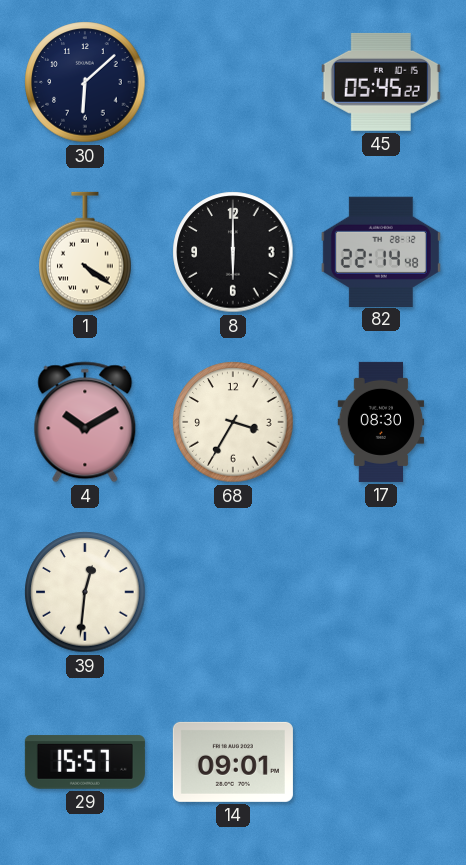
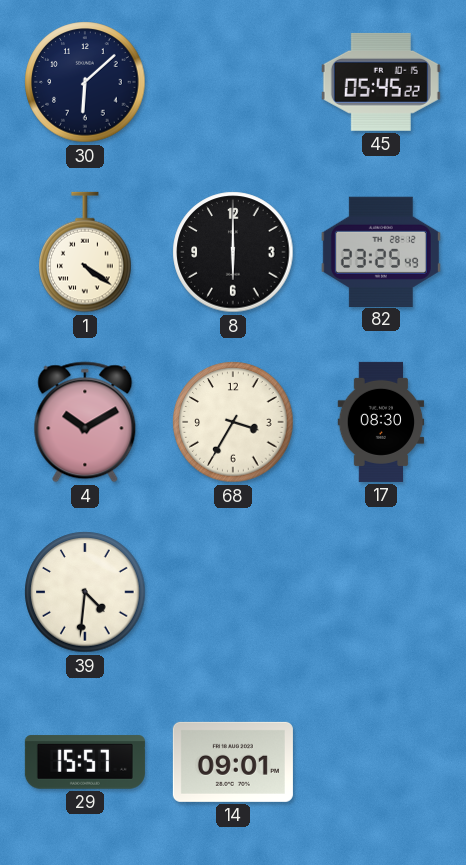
82: 22:14 -> 23:25 (381, 251)
39: 12:31 -> 4:31 (85, 592)
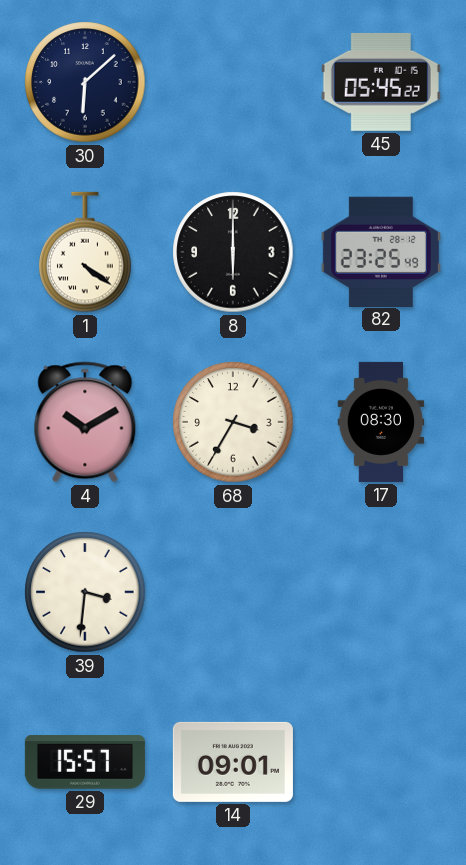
39: 4:31 -> 3:31 (85, 592)
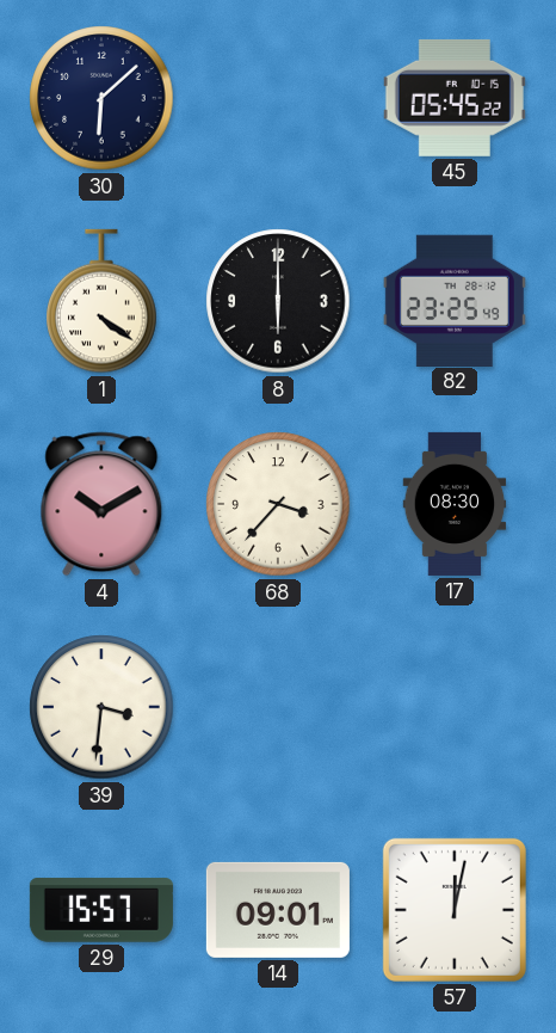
68: 3:35 -> 3:37 (278, 504)
57: none -> 12:02 (455, 910)
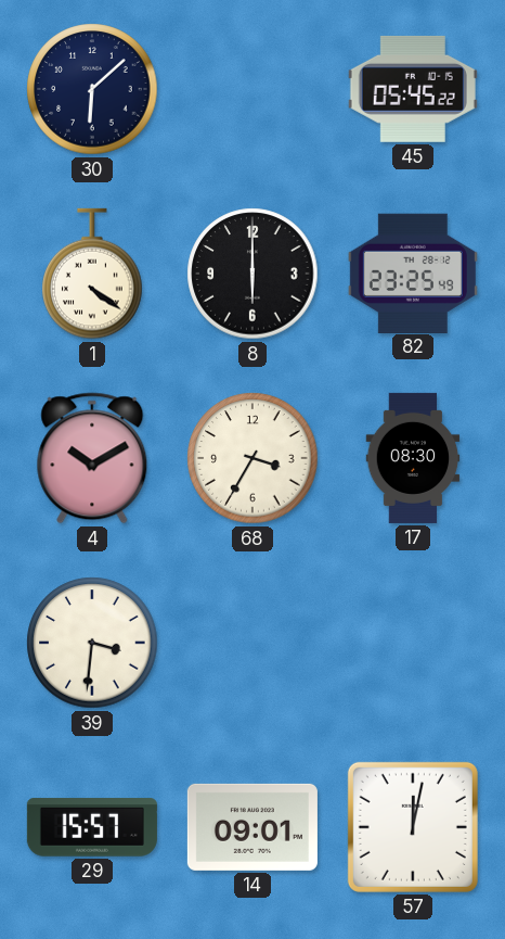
68: 3:37 -> 3:35 (252, 458)
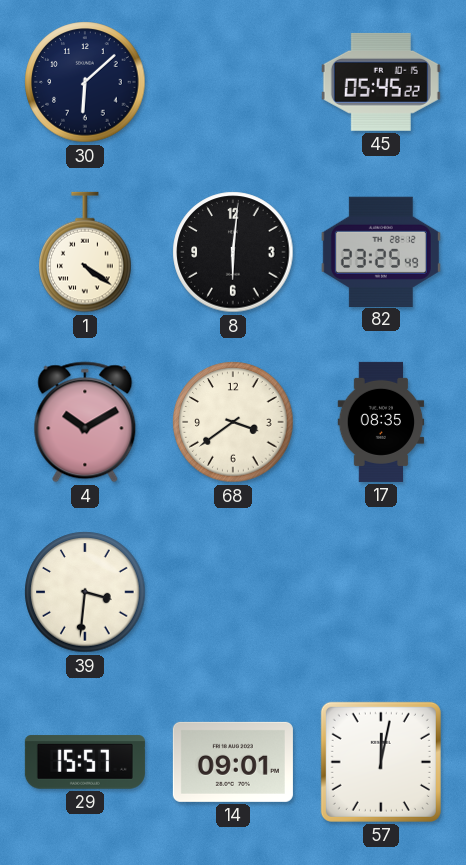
8: 6:00 -> 6:01 (233, 252)
68: 3:35 -> 3:39 (233, 422)
17: 08:30 -> 08:35 (381, 422)
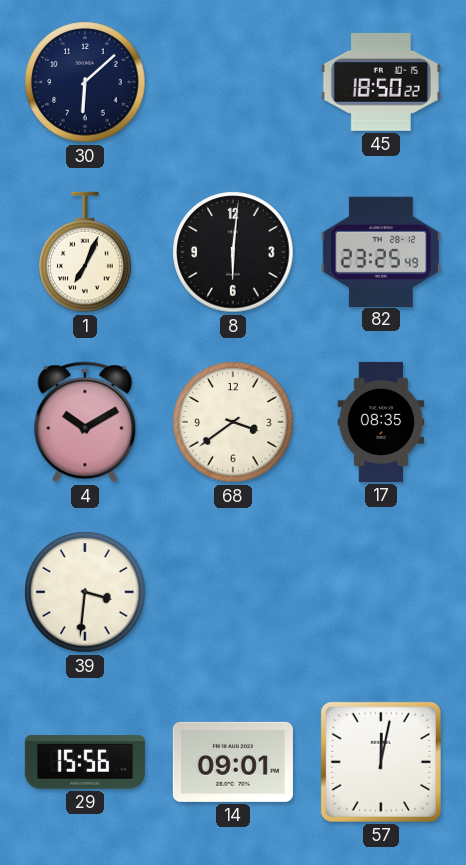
45: 05:45 -> 18:50 (381, 82)
1: 4:21 -> 7:04 (85, 252)
29: 15:57 -> 15:56 (85, 762)
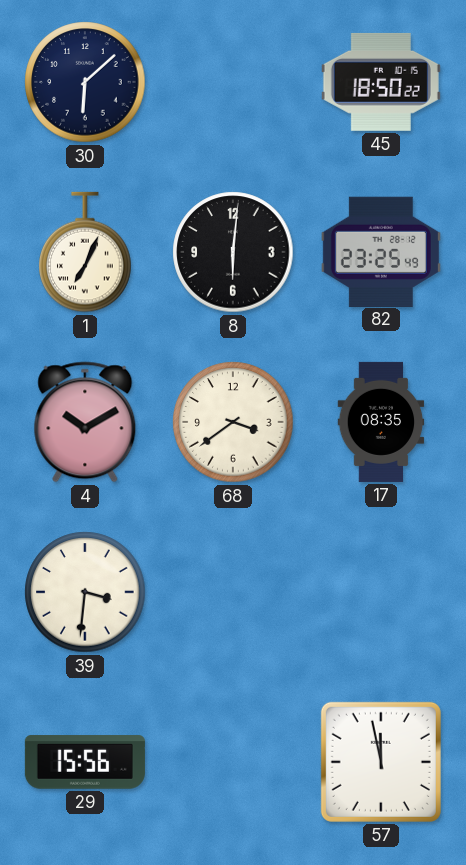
14: 09:01 -> none (233, 762)
57: 12:02 -> 11:58 (381, 762)
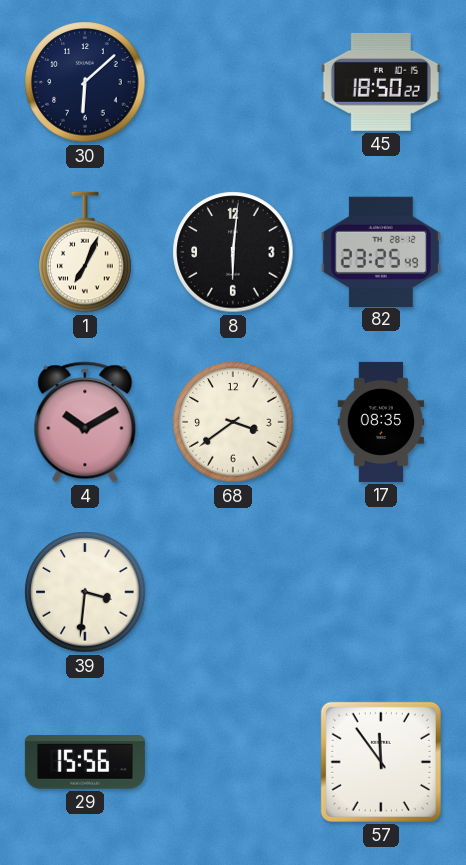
57: 11:58 -> 11:54 (381, 762)
